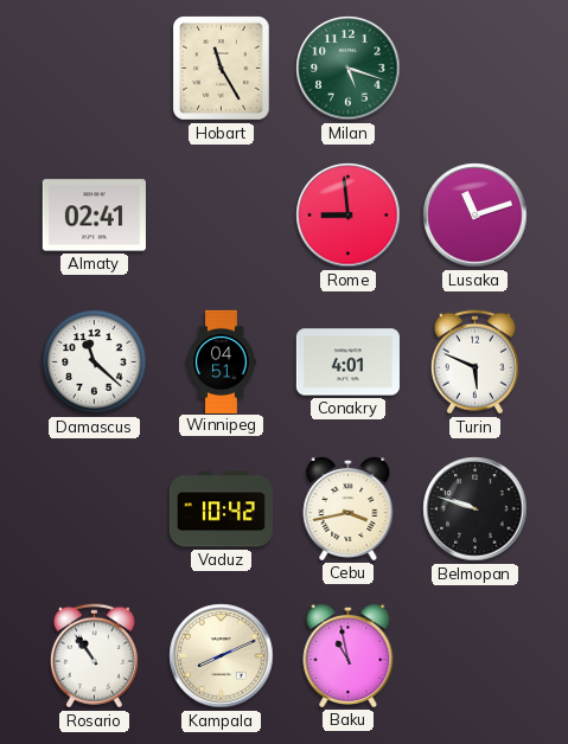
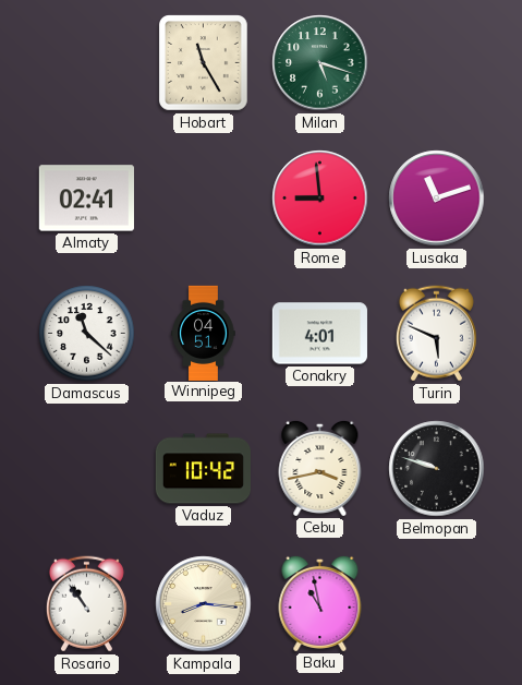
Kampala: 8:11 -> 8:16 (204, 604)
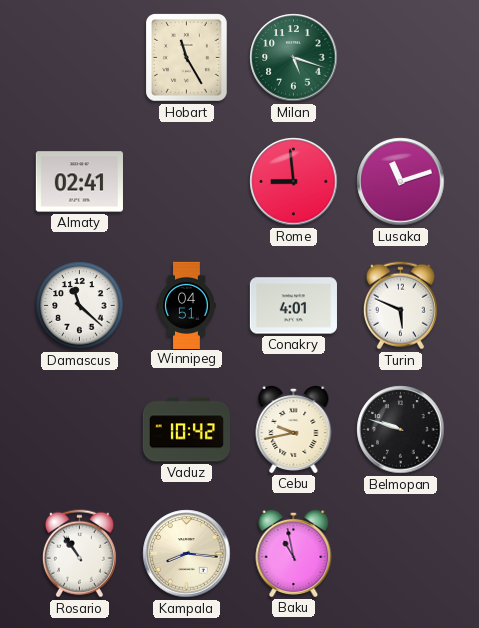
Cebu: 3:43 -> 9:43 (294, 429)
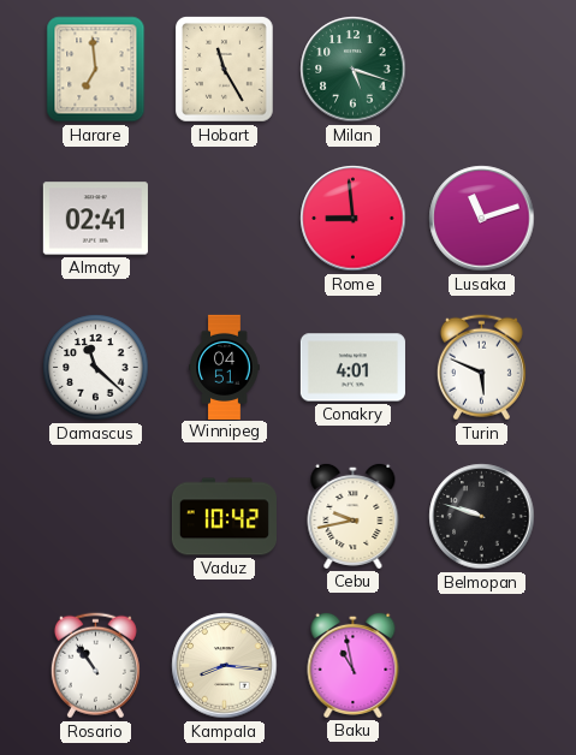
Harare: none -> 6:59 (96, 70)
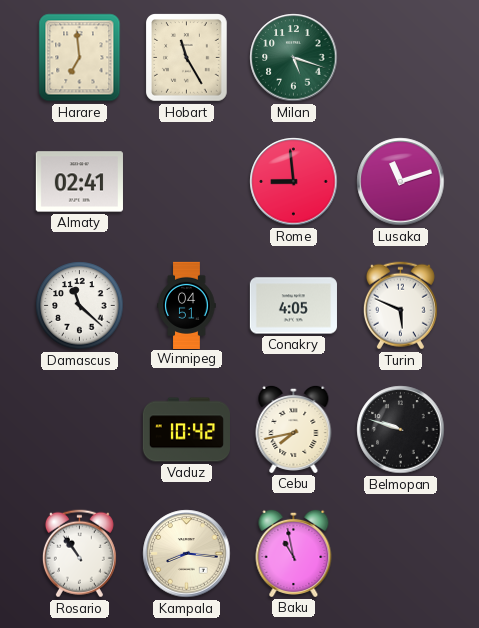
Conakry: 4:01 -> 4:05 (293, 306)
Cebu: 9:43 -> 7:43 (294, 429)
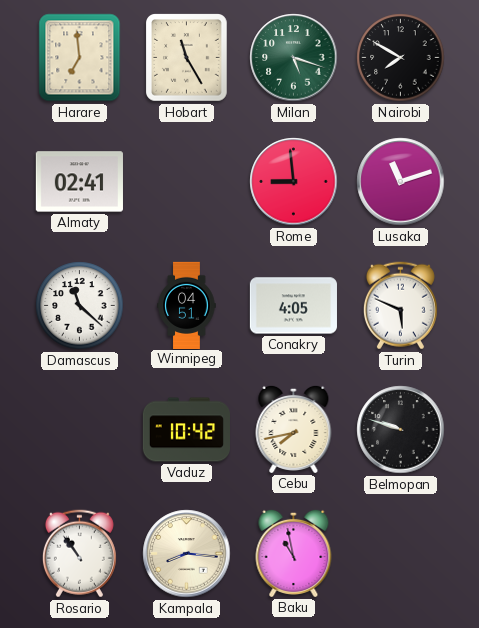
Nairobi: none -> 7:50 (401, 58)
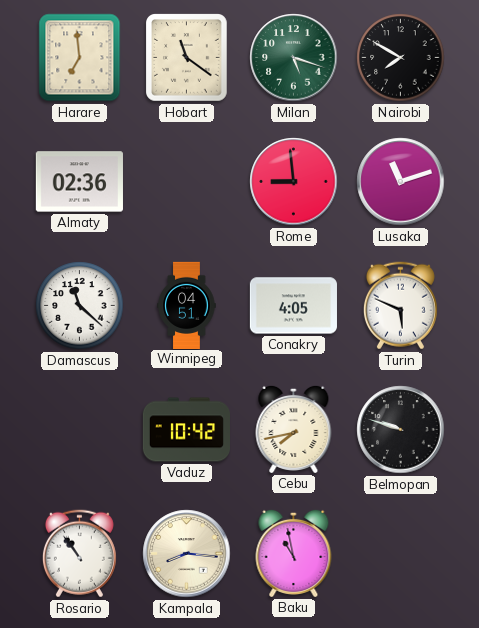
Hobart: 11:25 -> 11:21 (187, 58)
Almaty: 02:41 -> 02:36 (79, 182)
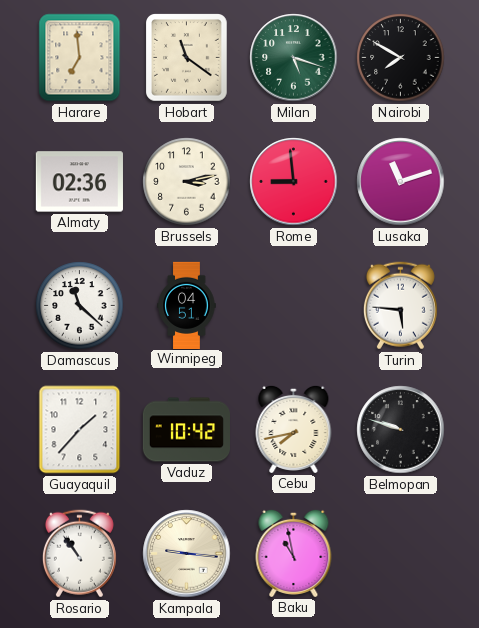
Brussels: none -> 3:13 (187, 182)
Conakry: 4:05 -> none (293, 306)
Turin: 5:49 -> 5:46 (400, 306)
Guayaquil: none -> 1:37 (80, 430)
Kampala: 8:16 -> 9:16 (187, 554)
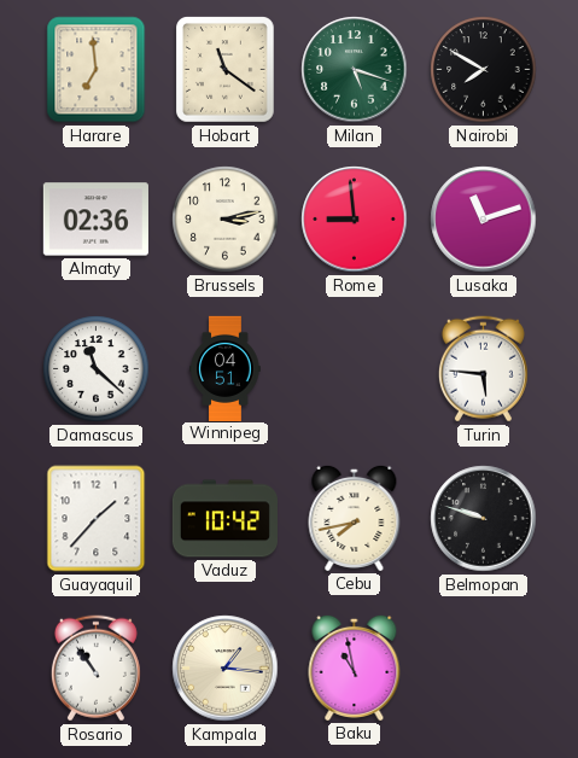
Kampala: 9:16 -> 1:16 (226, 669)
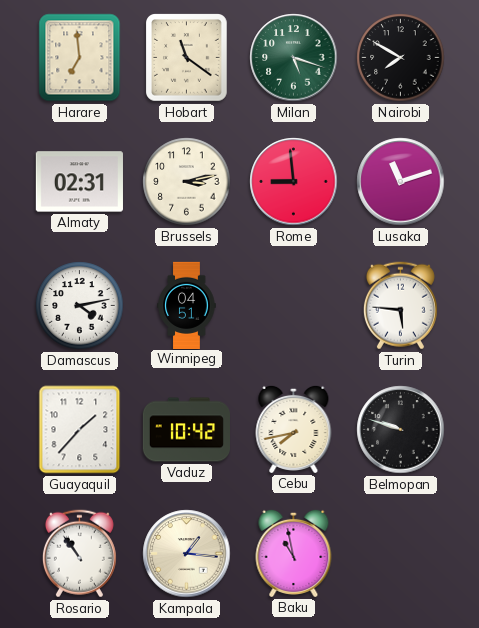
Almaty: 02:36 -> 02:31 (79, 182)
Damascus: 11:22 -> 4:13 (80, 306)
